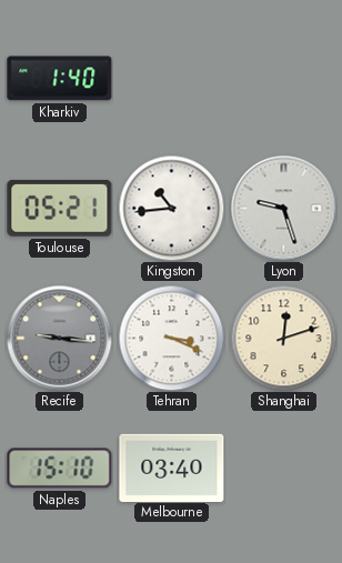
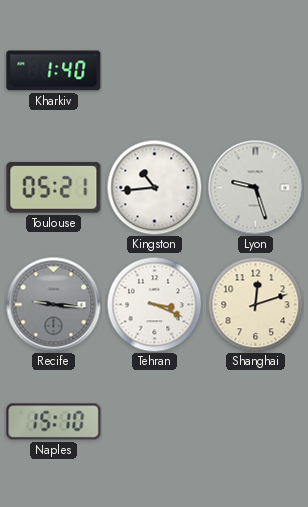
Melbourne: 03:40 -> none (172, 468)
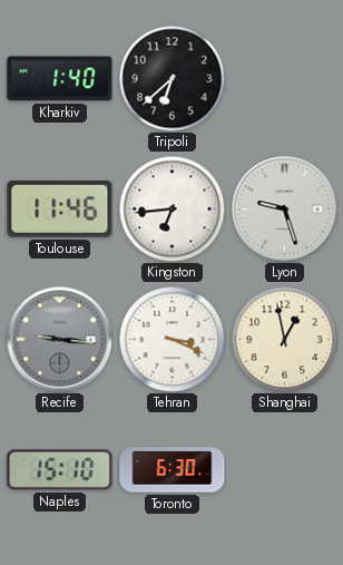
Tripoli: none -> 6:38 (171, 78)
Toulouse: 05:21 -> 11:46 (60, 208)
Kingston: 10:44 -> 6:44 (171, 208)
Shanghai: 12:12 -> 12:58 (284, 339)
Toronto: none -> 6:30 (173, 470)
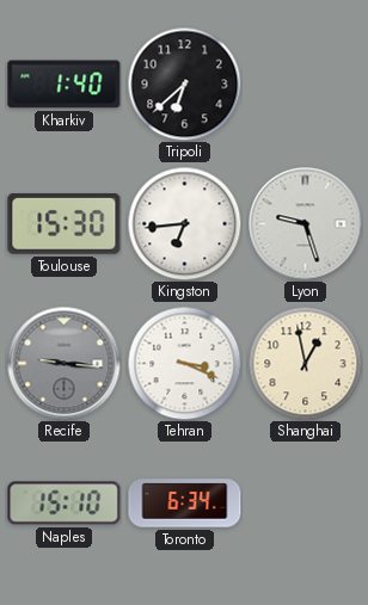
Toulouse: 11:46 -> 15:30 (65, 223)
Toronto: 6:30 -> 6:34 (185, 504)
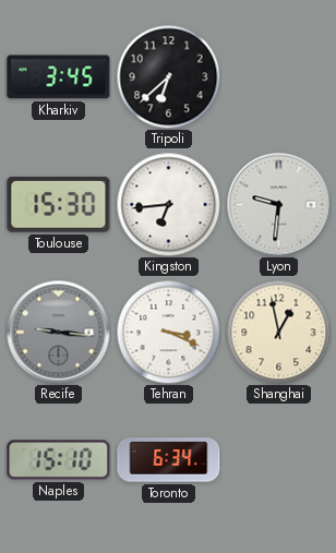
Kharkiv: 1:40 -> 3:45 (59, 77)
Lyon: 9:27 -> 9:31 (278, 204)
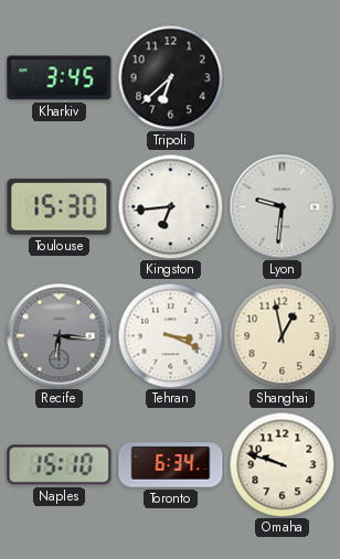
Recife: 9:16 -> 6:16 (59, 335)
Omaha: none -> 9:48 (281, 464)
